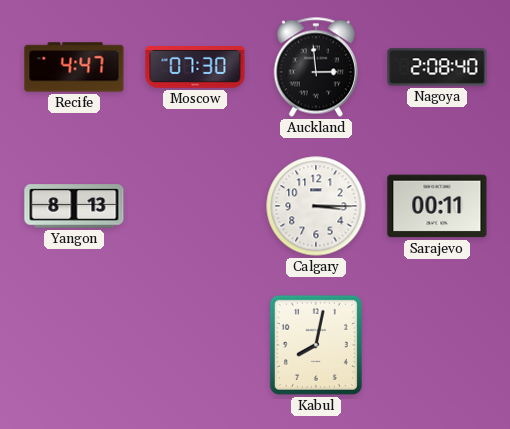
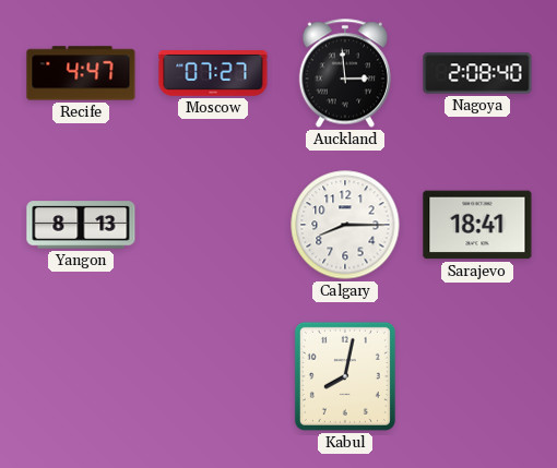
Moscow: 07:30 -> 07:27 (213, 74)
Calgary: 3:15 -> 8:15 (345, 225)
Sarajevo: 00:11 -> 18:41 (477, 225)
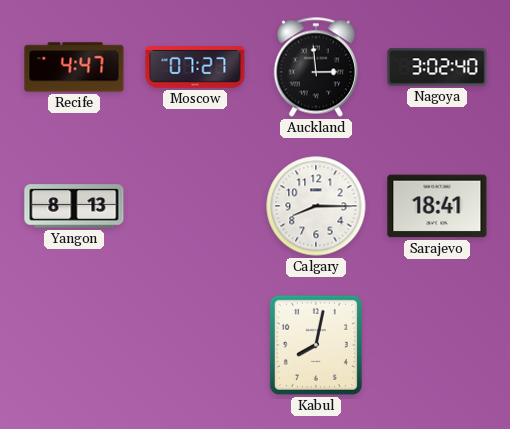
Nagoya: 2:08 -> 3:02 (437, 67)
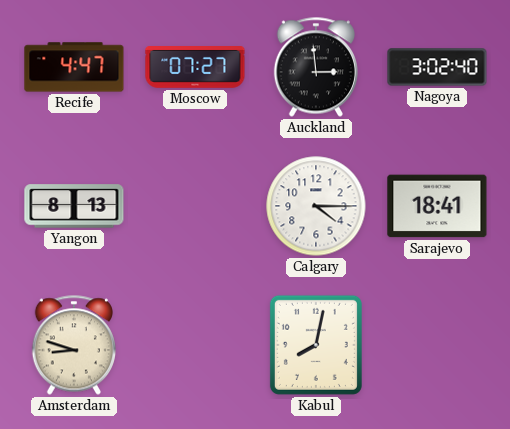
Calgary: 8:15 -> 4:15 (316, 206)
Amsterdam: none -> 8:48 (74, 345)
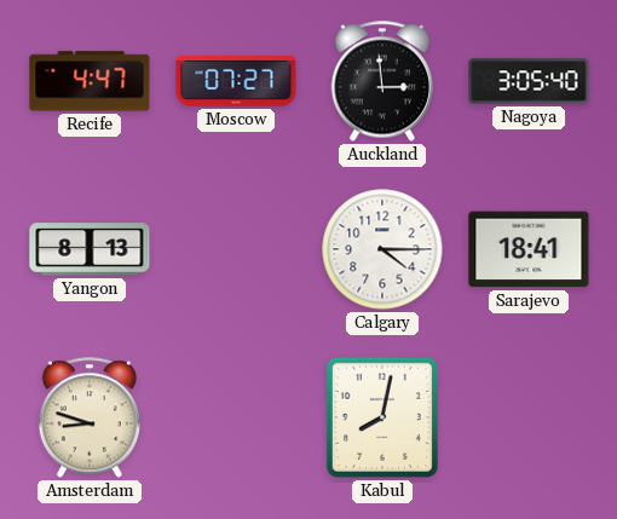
Nagoya: 3:02 -> 3:05 (529, 81)
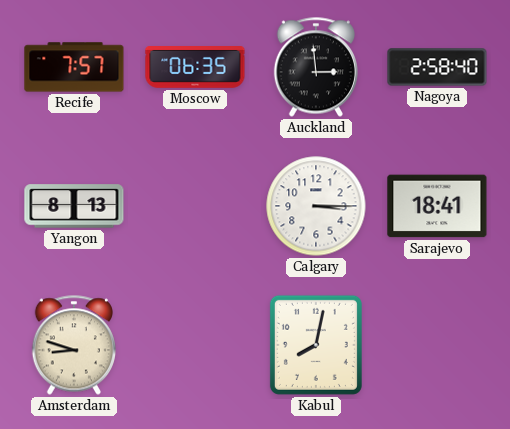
Recife: 4:47 -> 7:57 (74, 67)
Moscow: 07:27 -> 06:35 (195, 68)
Nagoya: 3:05 -> 2:58 (437, 67)
Calgary: 4:15 -> 3:15 (316, 206)
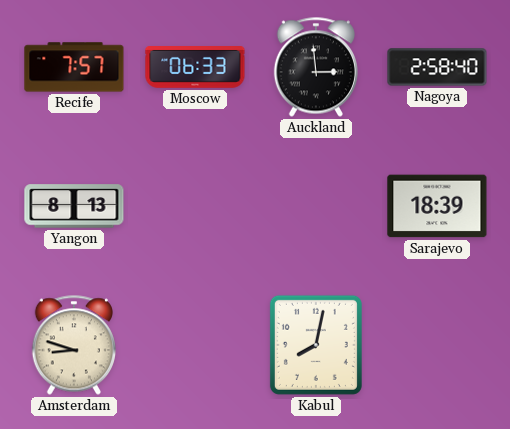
Moscow: 06:35 -> 06:33 (195, 68)
Calgary: 3:15 -> none (316, 206)
Sarajevo: 18:41 -> 18:39 (437, 206)
